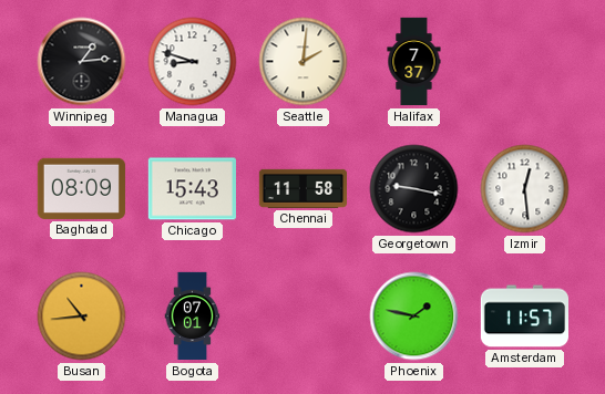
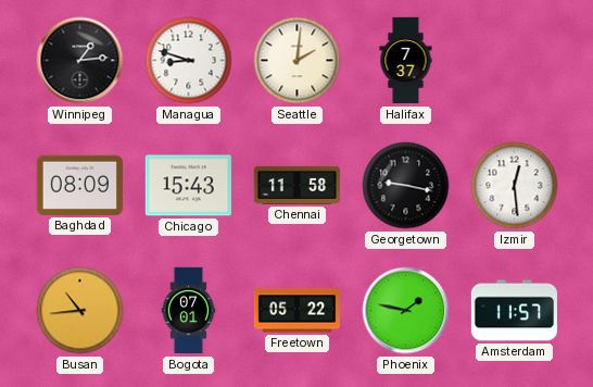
Freetown: none -> 05:22 (298, 311)
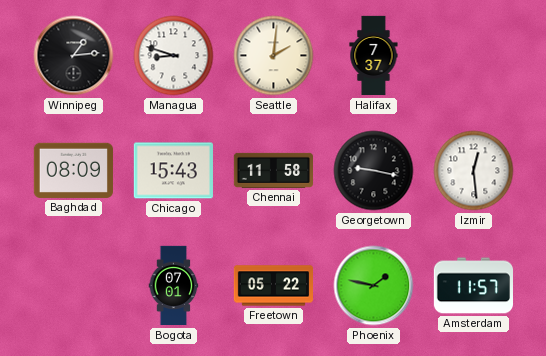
Busan: 10:44 -> none (80, 311)
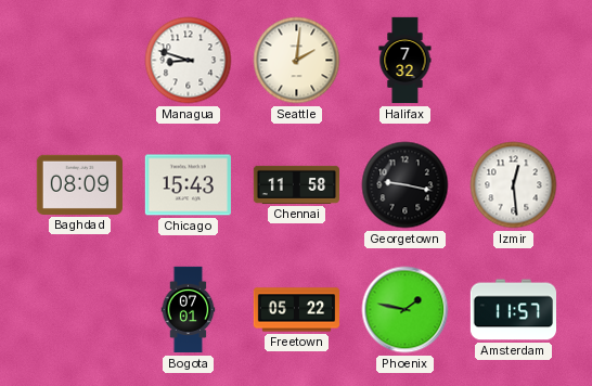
Winnipeg: 1:14 -> none (74, 56)
Halifax: 7:37 -> 7:32 (406, 61)
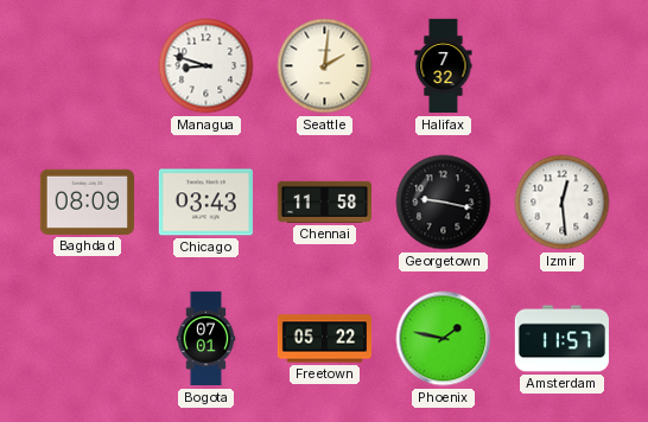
Chicago: 15:43 -> 03:43 (205, 203)
